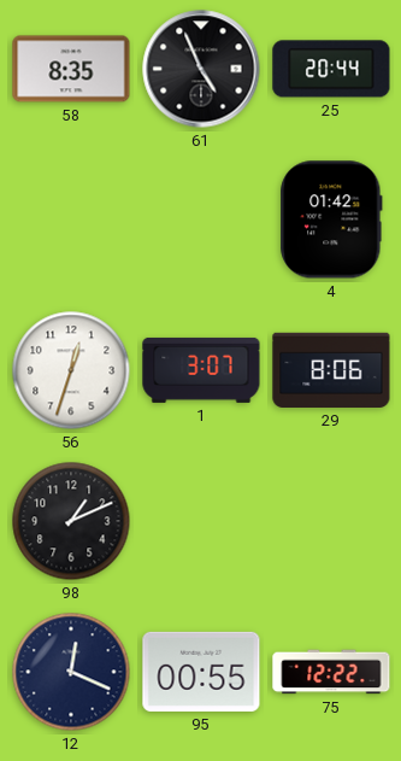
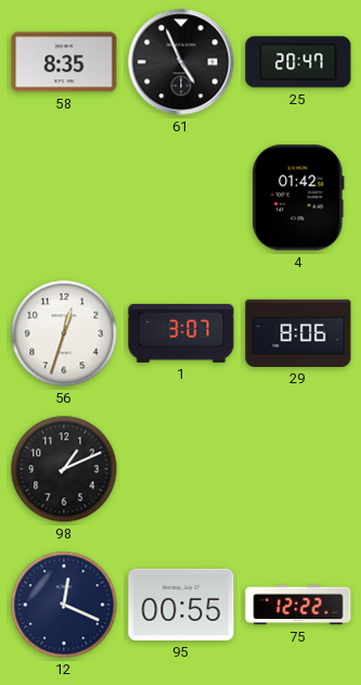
25: 20:44 -> 20:47 (298, 62)
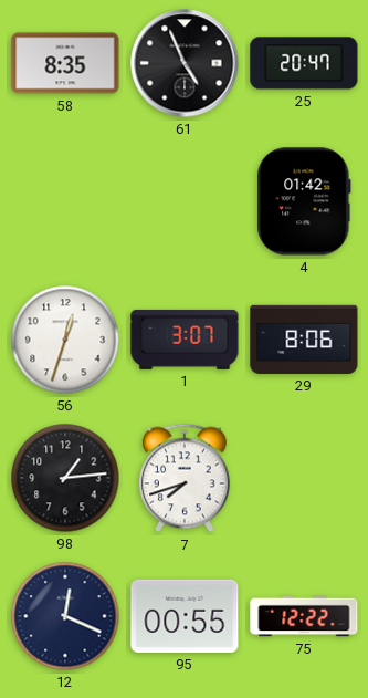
98: 1:11 -> 1:14 (65, 478)
7: none -> 7:42 (185, 478)
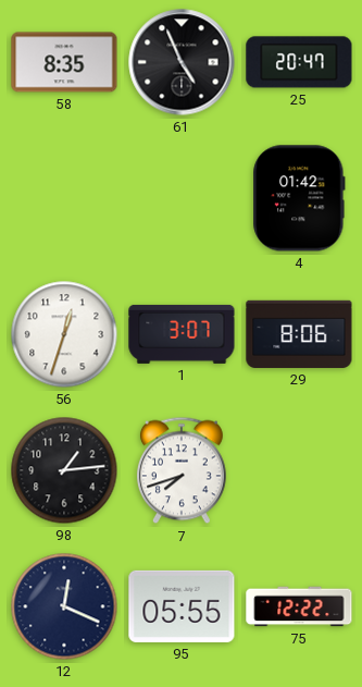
95: 00:55 -> 05:55 (182, 606)
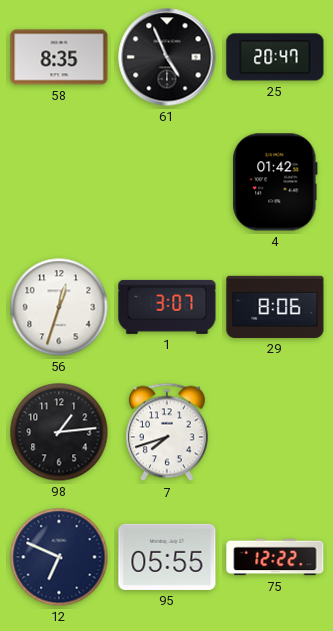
12: 12:19 -> 6:49 (59, 557)
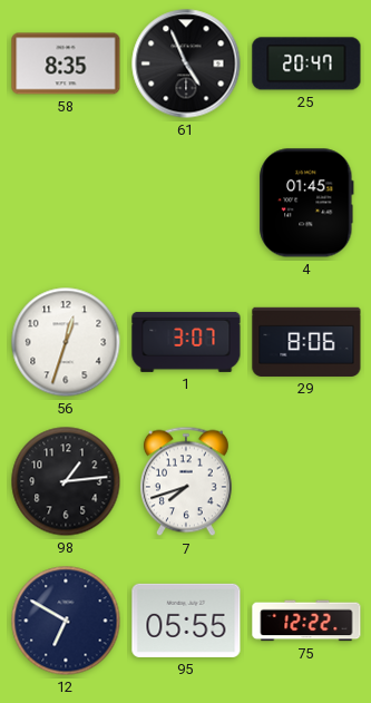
4: 01:42 -> 01:45 (306, 203)
12: 6:49 -> 6:50 (66, 621)
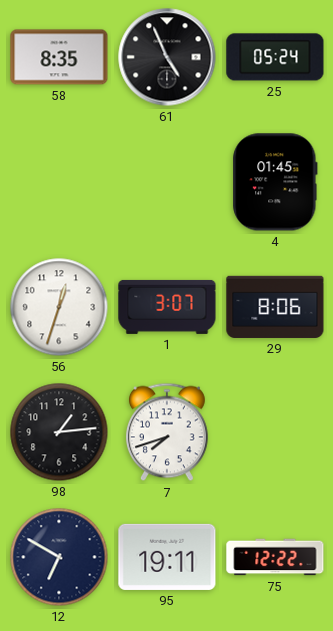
25: 20:47 -> 05:24 (275, 57)
95: 05:55 -> 19:11 (167, 557)
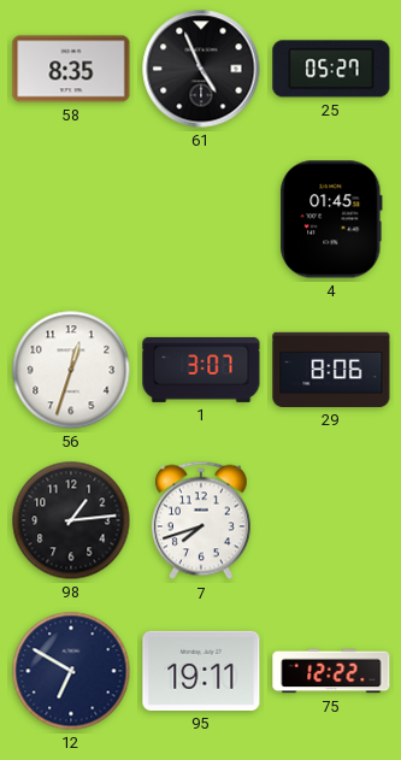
25: 05:24 -> 05:27 (331, 69)
